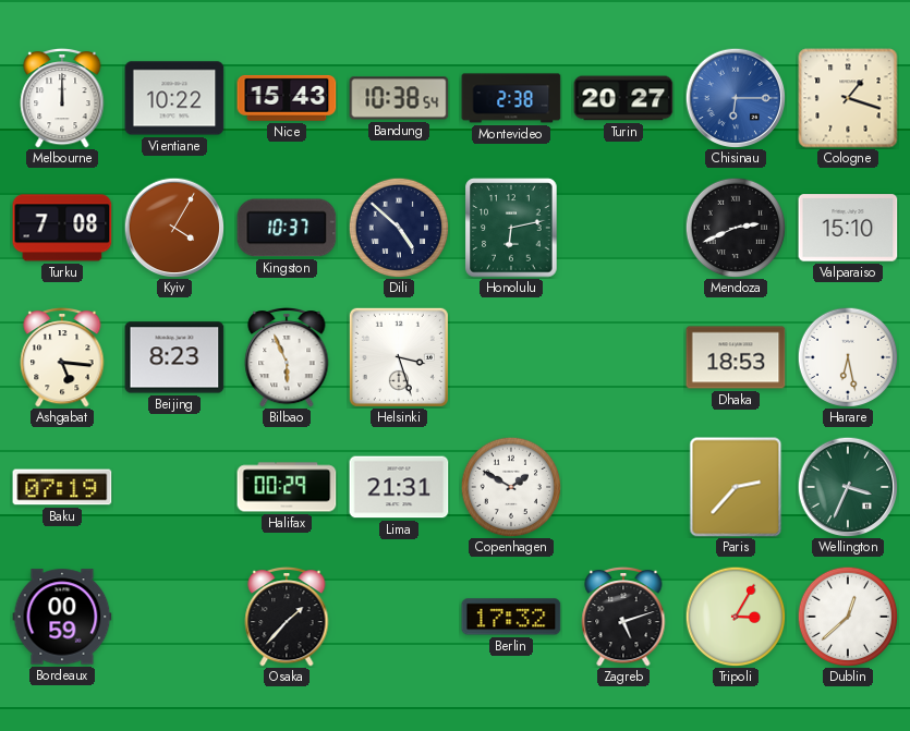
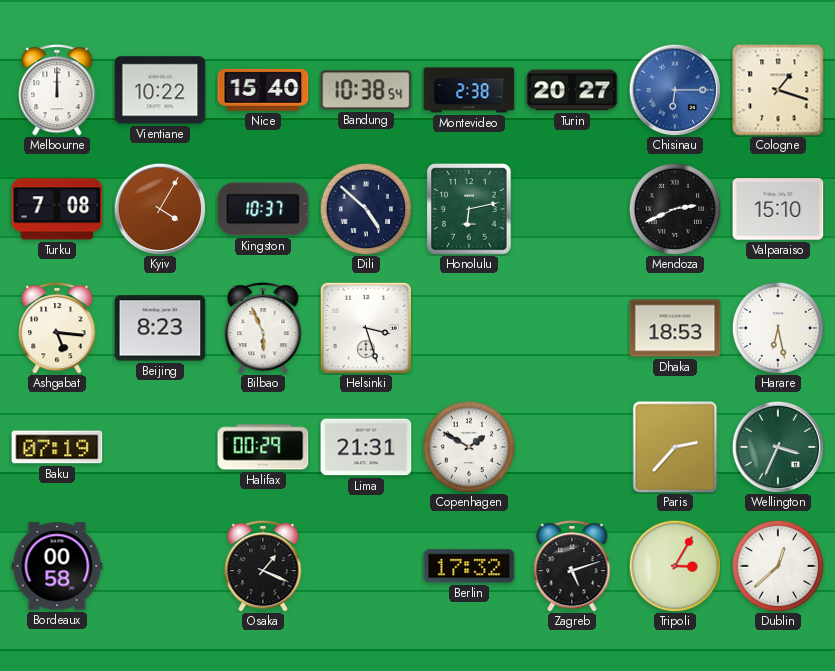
Nice: 15:43 -> 15:40 (263, 90)
Bordeaux: 00:59 -> 00:58 (57, 566)
Osaka: 1:37 -> 1:19 (263, 566)
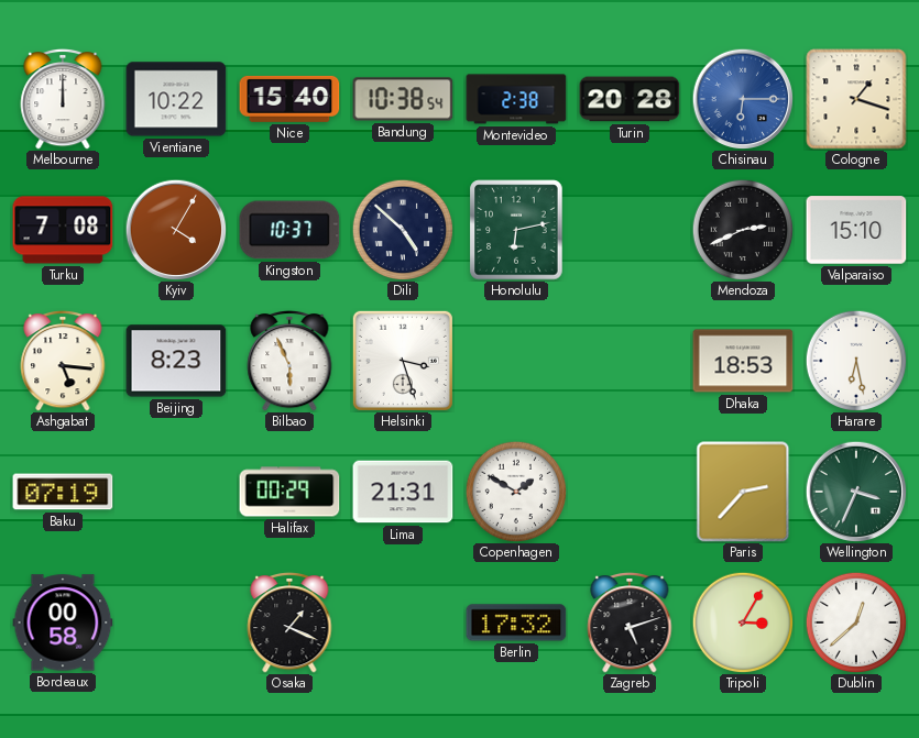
Turin: 20:27 -> 20:28 (630, 99)
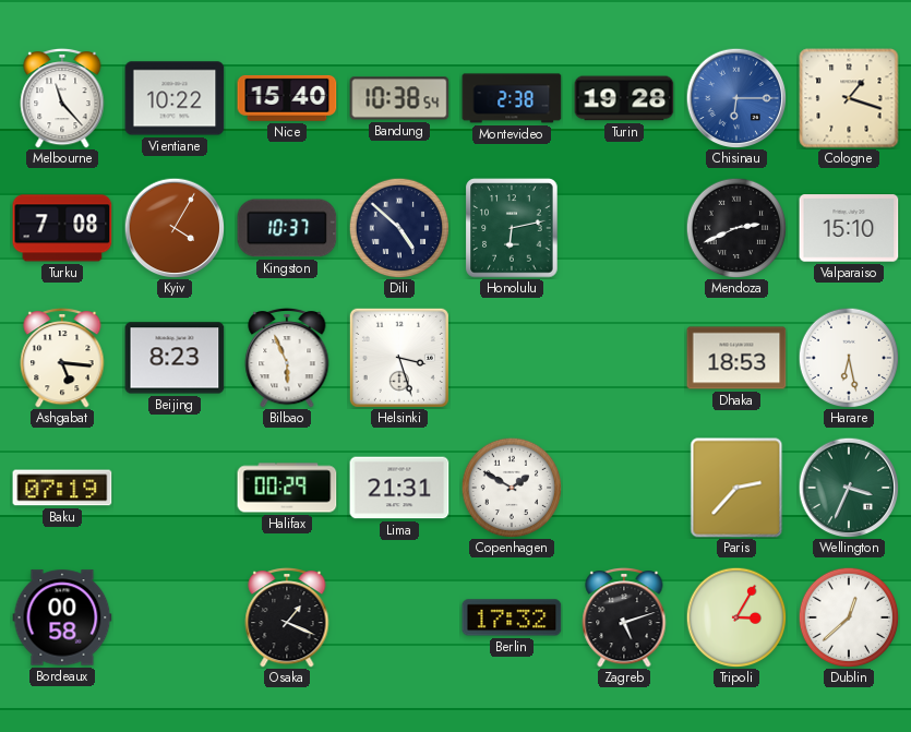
Melbourne: 12:00 -> 11:23 (62, 98)
Turin: 20:28 -> 19:28 (624, 98)
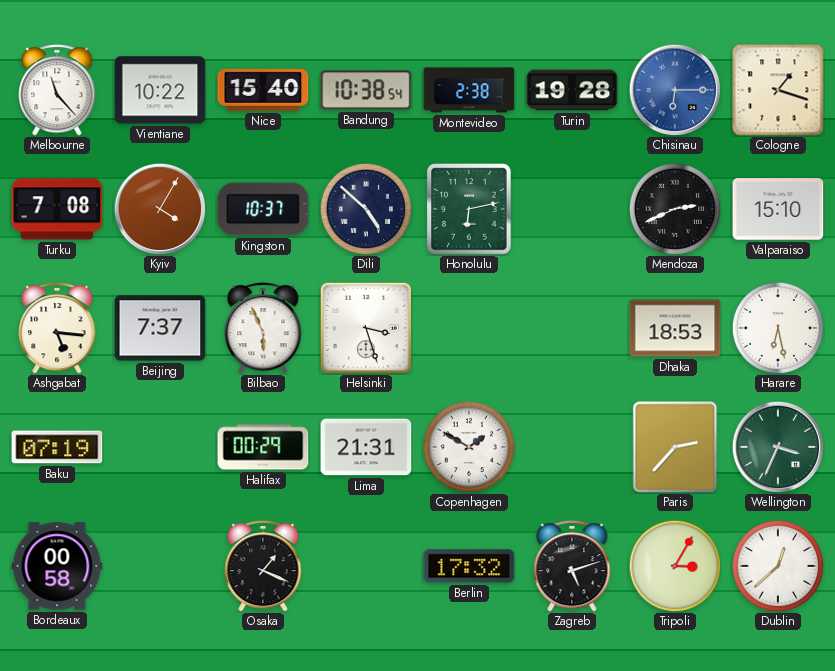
Beijing: 8:23 -> 7:37 (160, 328)
